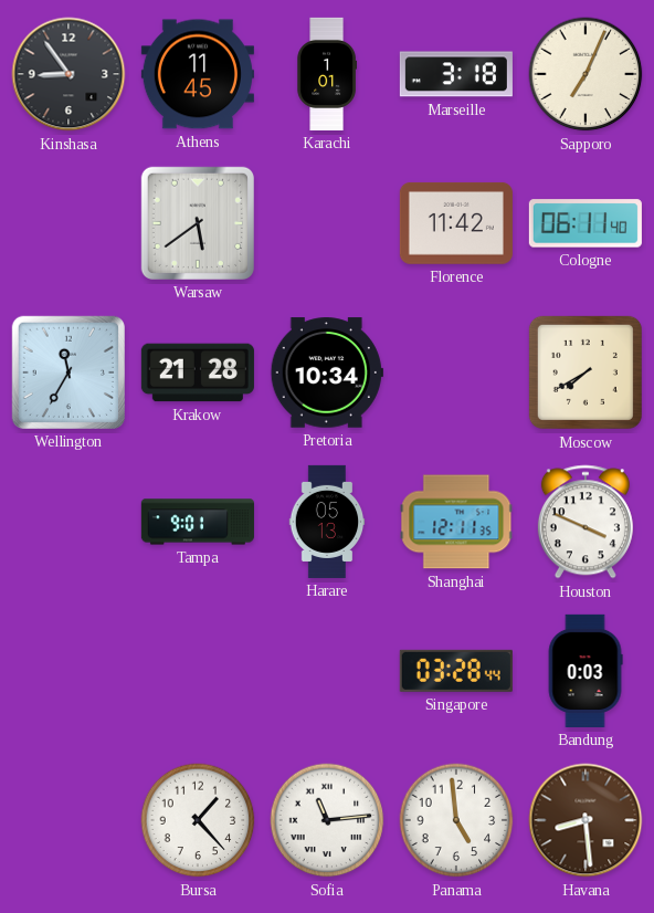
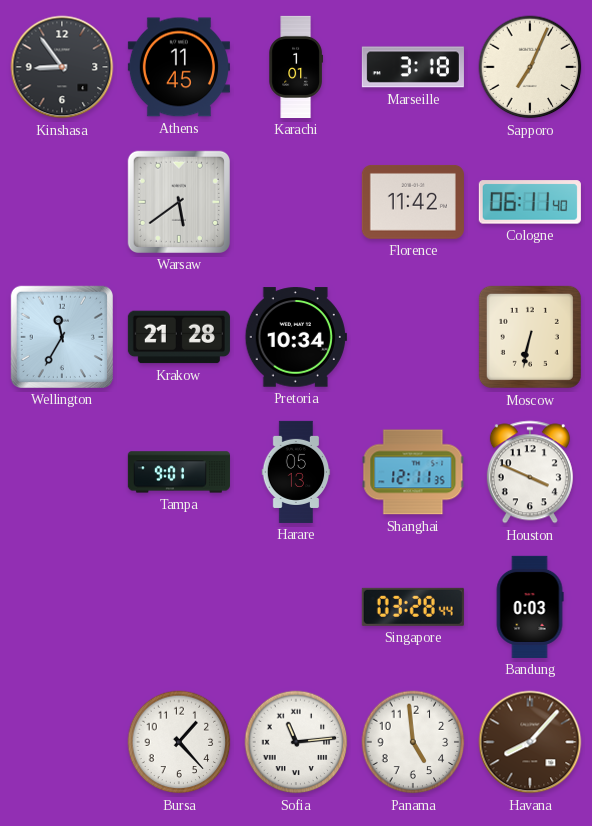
Moscow: 7:40 -> 6:32 (530, 337)
Havana: 8:29 -> 8:07 (530, 742)
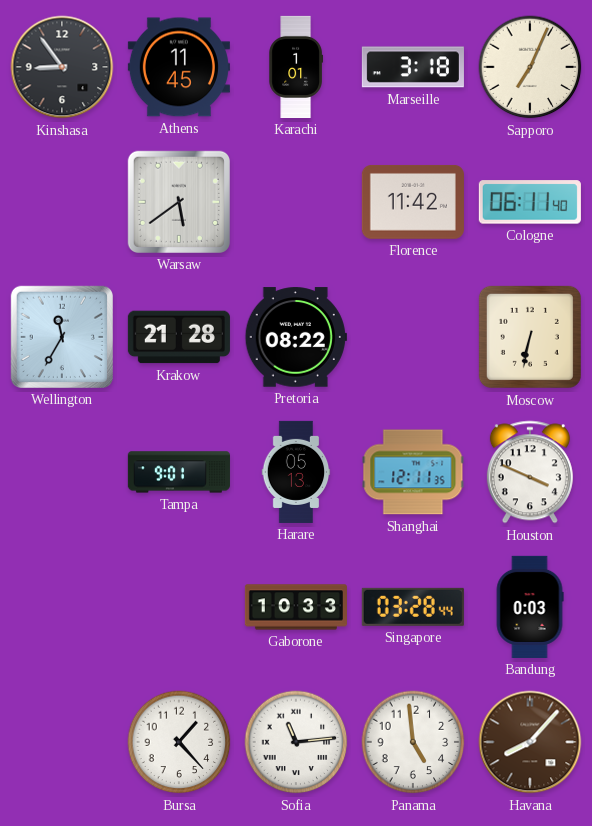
Pretoria: 10:34 -> 08:22 (296, 337)
Gaborone: none -> 10:33 (296, 607)
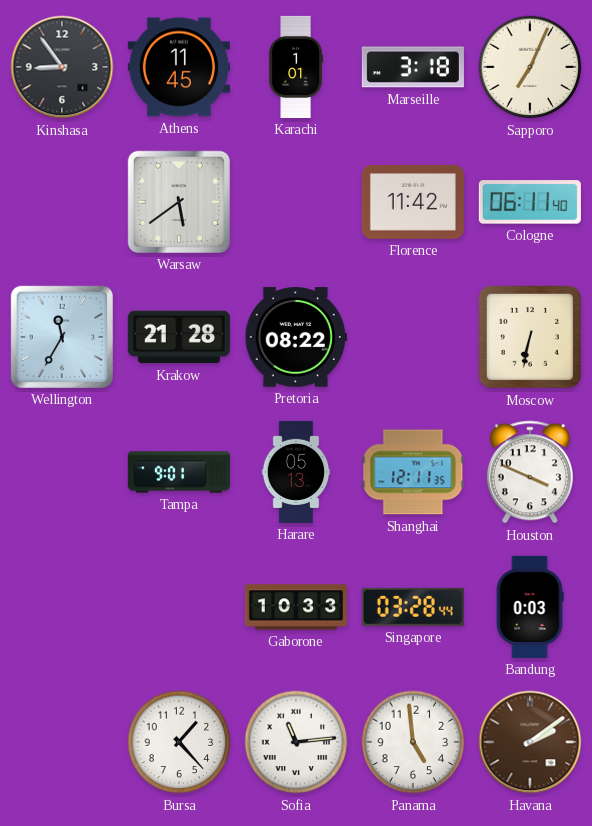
Havana: 8:07 -> 2:09 (530, 742)
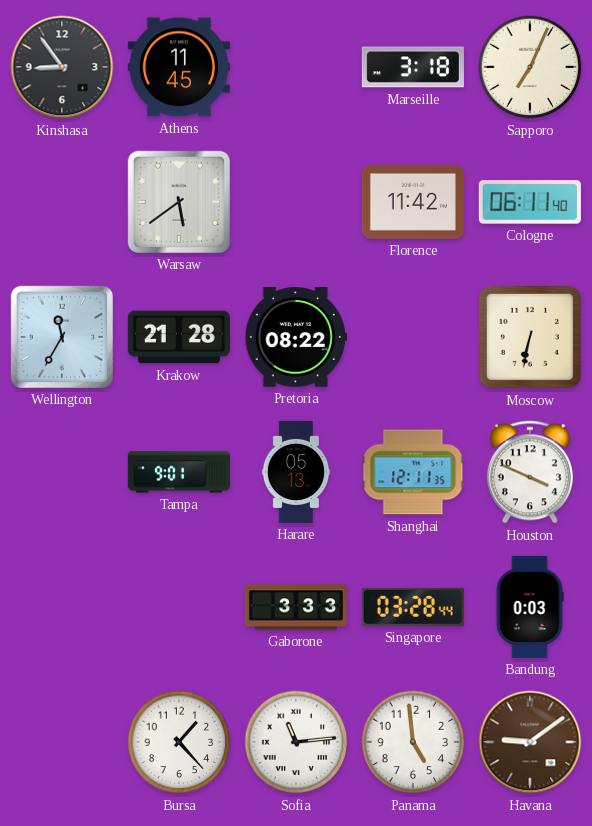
Karachi: 1:01 -> none (296, 67)
Gaborone: 10:33 -> 3:33 (296, 607)
Havana: 2:09 -> 9:09 (530, 742)
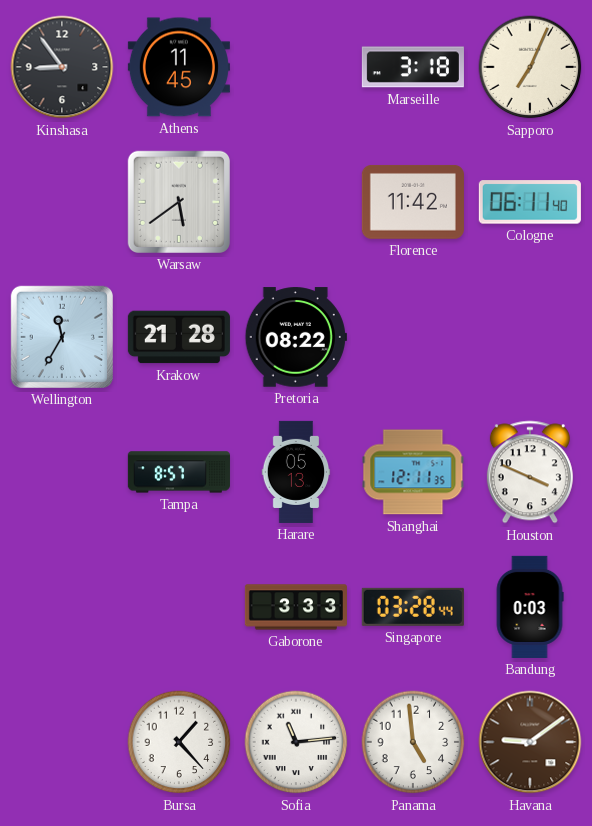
Moscow: 6:32 -> none (530, 337)
Tampa: 9:01 -> 8:57 (179, 472)
